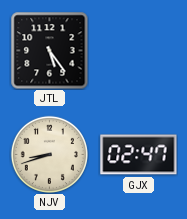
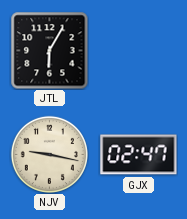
JTL: 5:24 -> 6:05 (49, 50)
NJV: 8:42 -> 9:17 (49, 154)
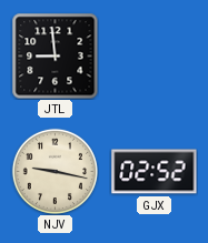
JTL: 6:05 -> 8:59 (55, 55)
GJX: 02:47 -> 02:52 (155, 172)
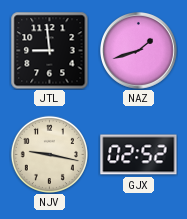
NAZ: none -> 1:42 (139, 51)
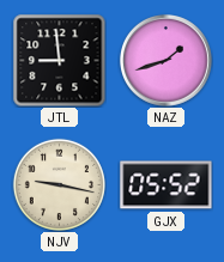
GJX: 02:52 -> 05:52 (167, 185)
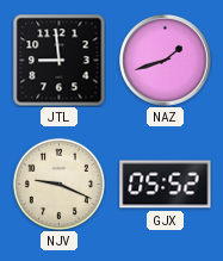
NJV: 9:17 -> 9:19 (58, 184)
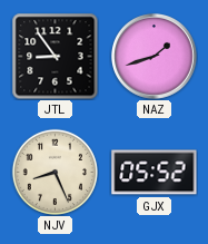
JTL: 8:59 -> 8:54 (55, 56)
NJV: 9:19 -> 8:26 (55, 172)
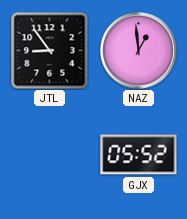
NAZ: 1:42 -> 12:59 (139, 51)
NJV: 8:26 -> none (55, 172)
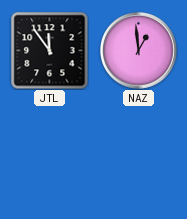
JTL: 8:54 -> 11:54 (49, 50)
GJX: 05:52 -> none (139, 155)
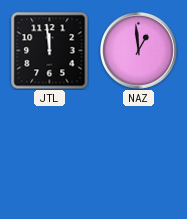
JTL: 11:54 -> 11:59 (49, 50)
